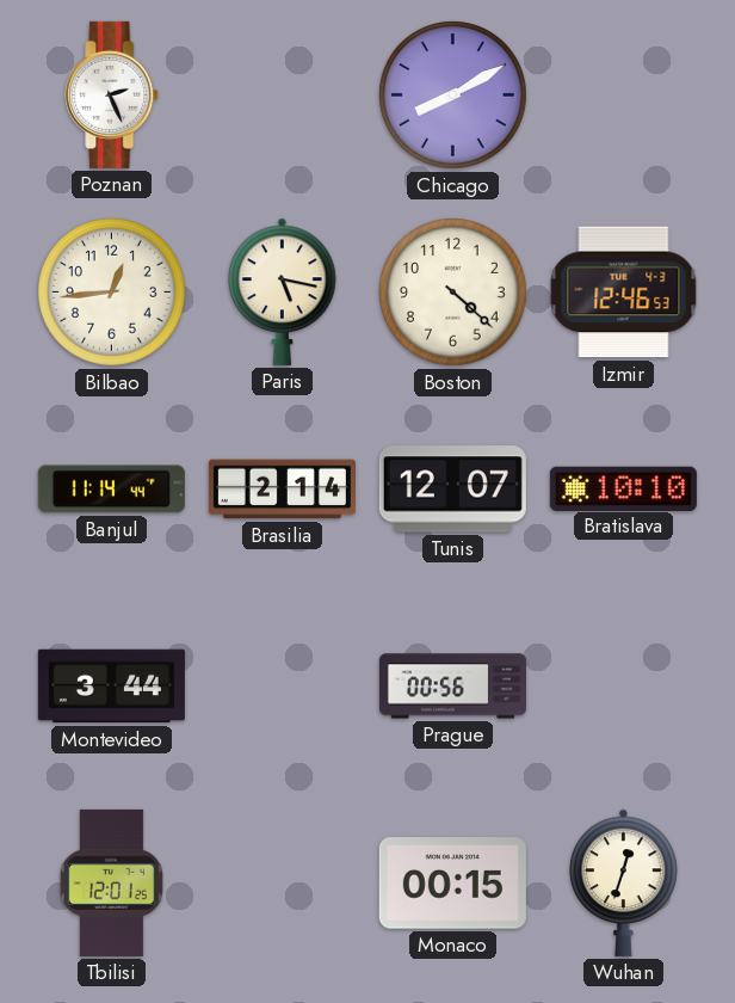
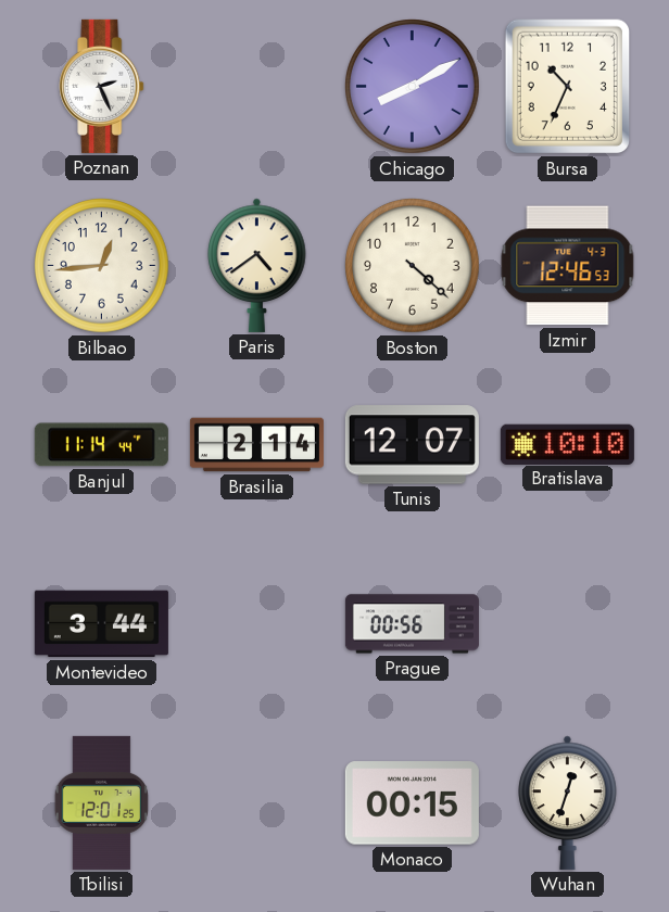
Bursa: none -> 10:34 (568, 87)
Paris: 5:17 -> 4:39 (257, 265)
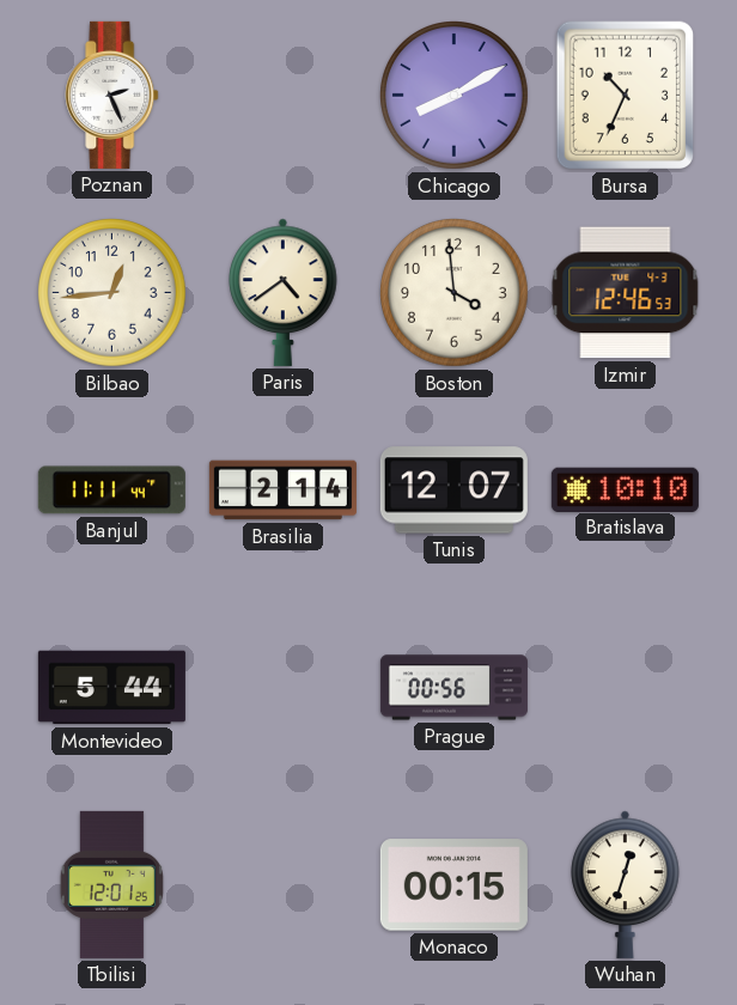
Boston: 4:22 -> 3:59 (455, 293)
Banjul: 11:14 -> 11:11 (111, 491)
Montevideo: 3:44 -> 5:44 (111, 688)
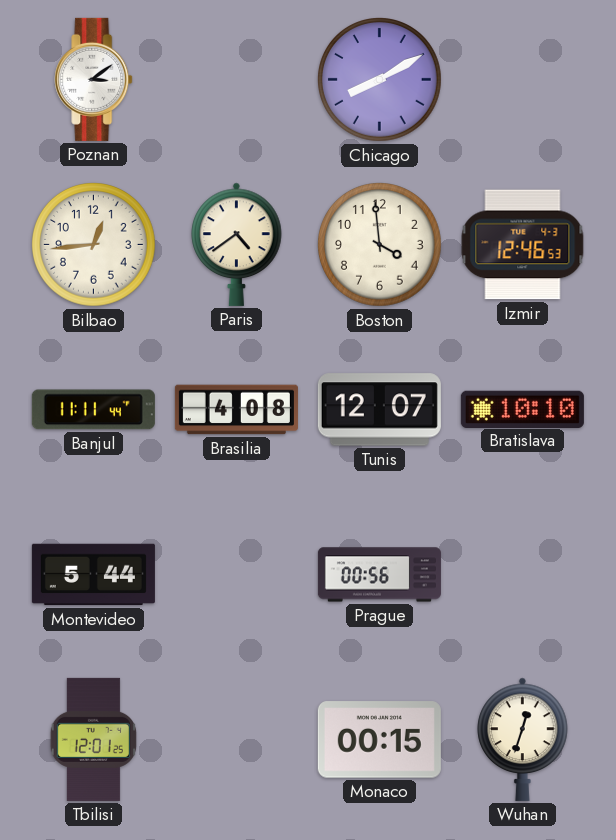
Poznan: 2:26 -> 3:09 (94, 79)
Bursa: 10:34 -> none (626, 96)
Brasilia: 2:14 -> 4:08 (236, 410)
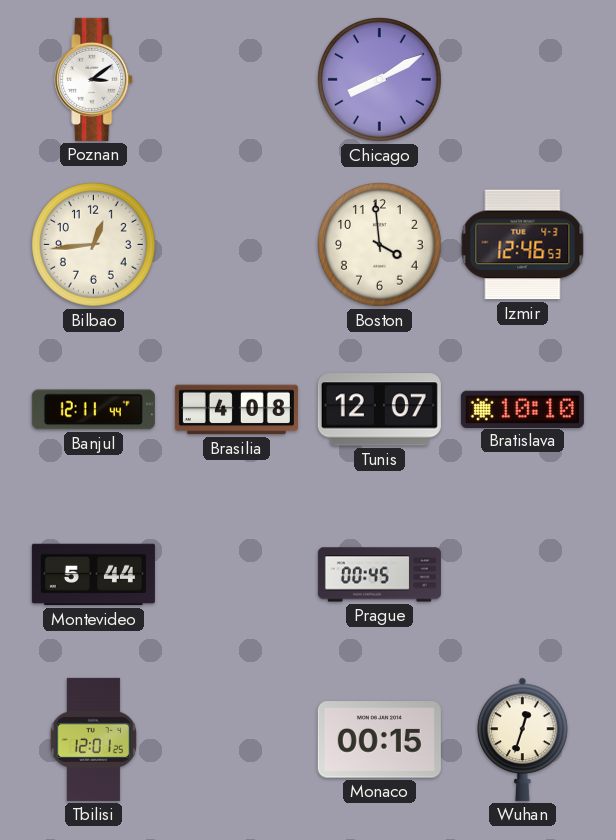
Paris: 4:39 -> none (237, 244)
Banjul: 11:11 -> 12:11 (93, 410)
Prague: 00:56 -> 00:45 (379, 575)
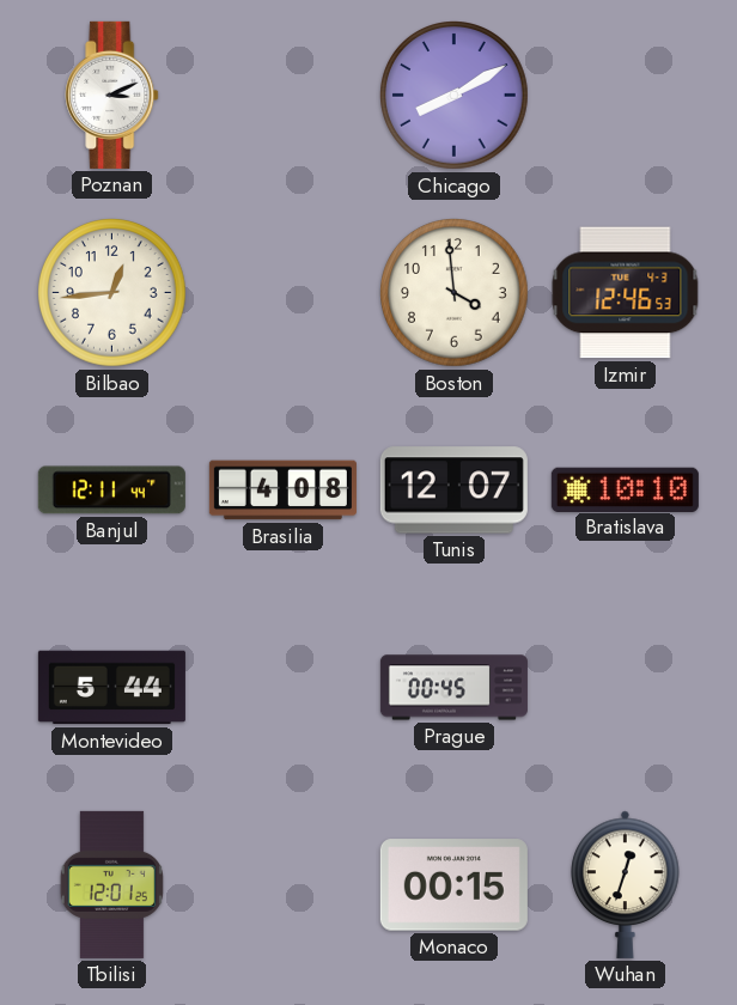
Poznan: 3:09 -> 3:11 (112, 95)
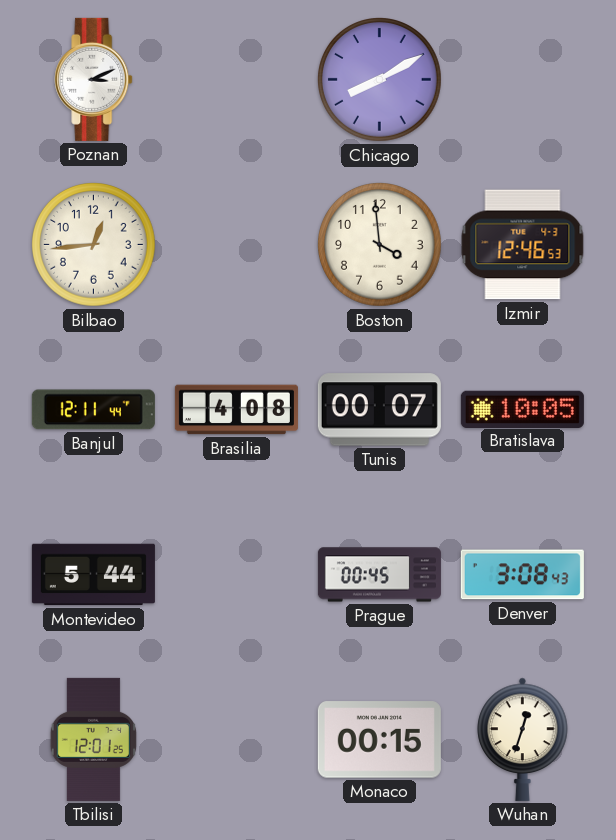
Tunis: 12:07 -> 00:07 (379, 410)
Bratislava: 10:10 -> 10:05 (522, 409)
Denver: none -> 3:08 (522, 575)
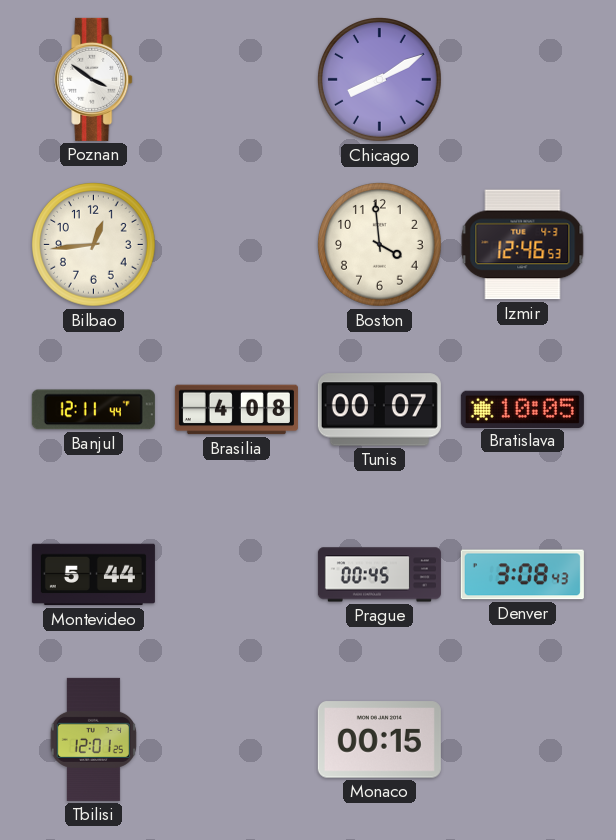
Poznan: 3:11 -> 3:51 (94, 79)
Wuhan: 12:33 -> none (523, 739)
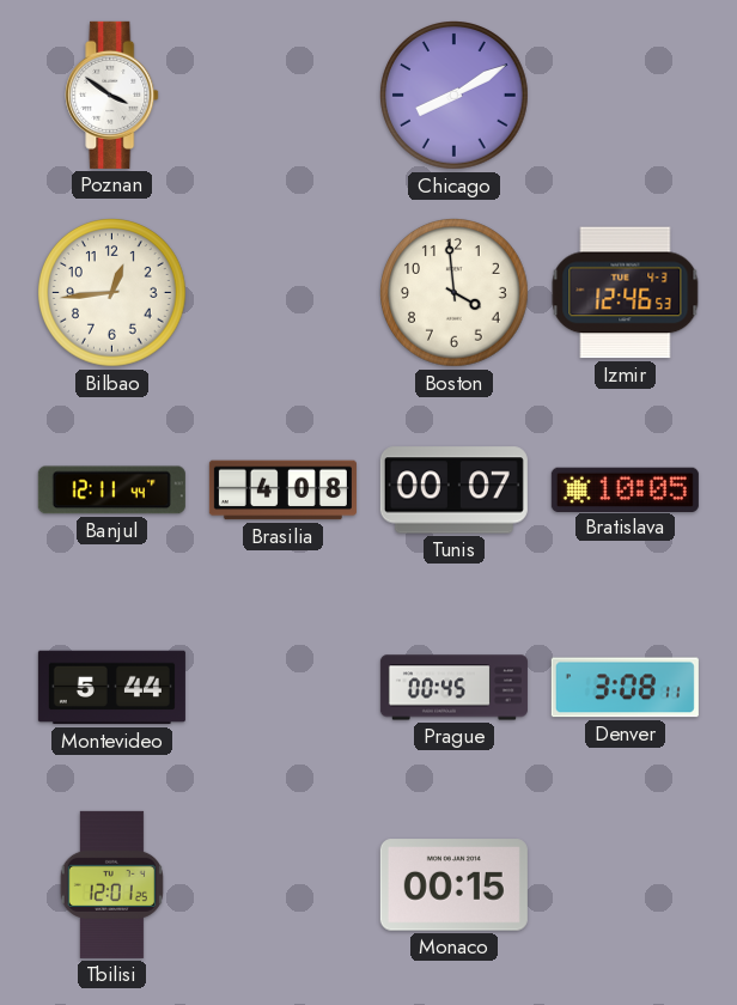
Denver: 3:08:43 -> 3:08:11 (625, 688)
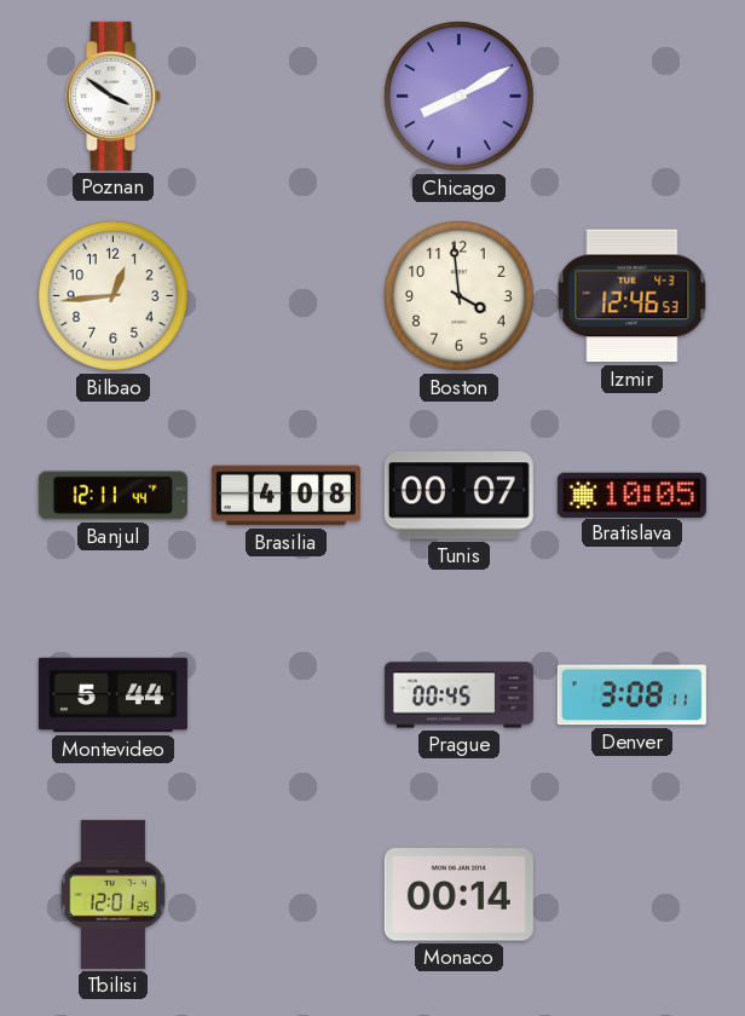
Monaco: 00:15 -> 00:14 (458, 895)
